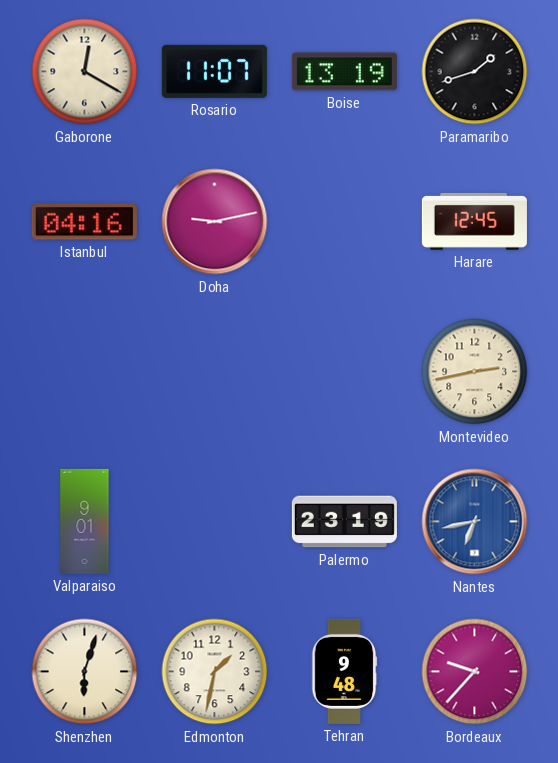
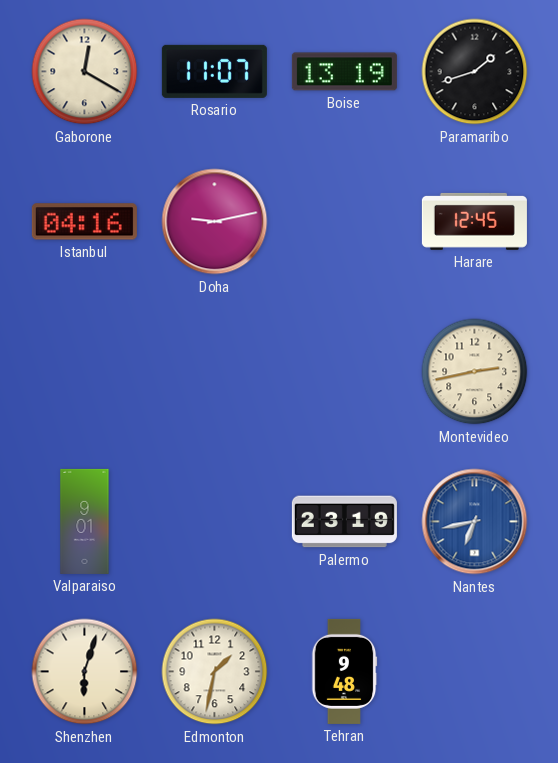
Bordeaux: 9:37 -> none (475, 672)
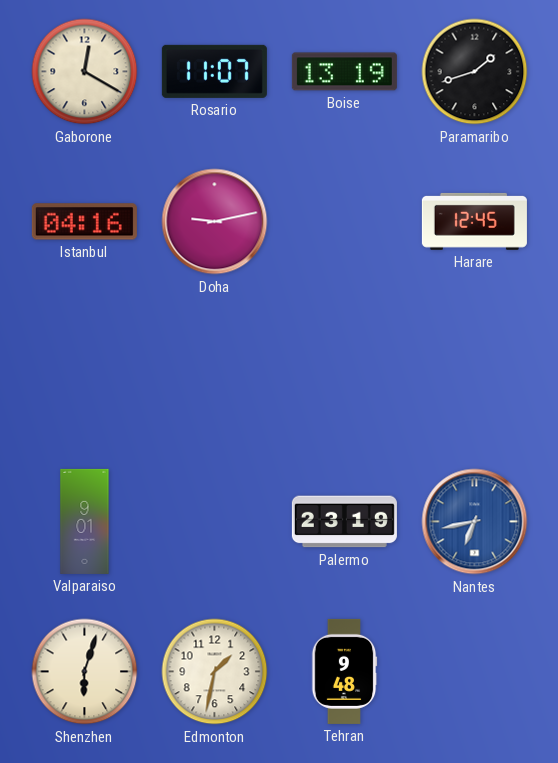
Montevideo: 2:43 -> none (475, 372)
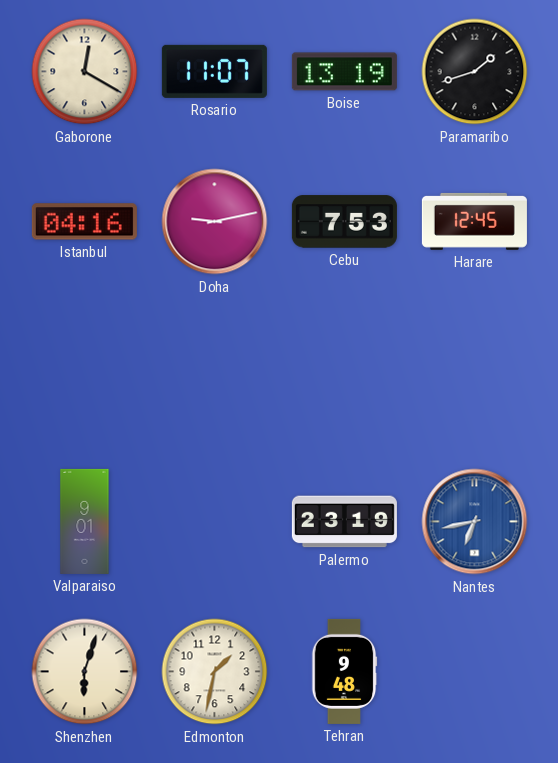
Cebu: none -> 7:53 (344, 222)
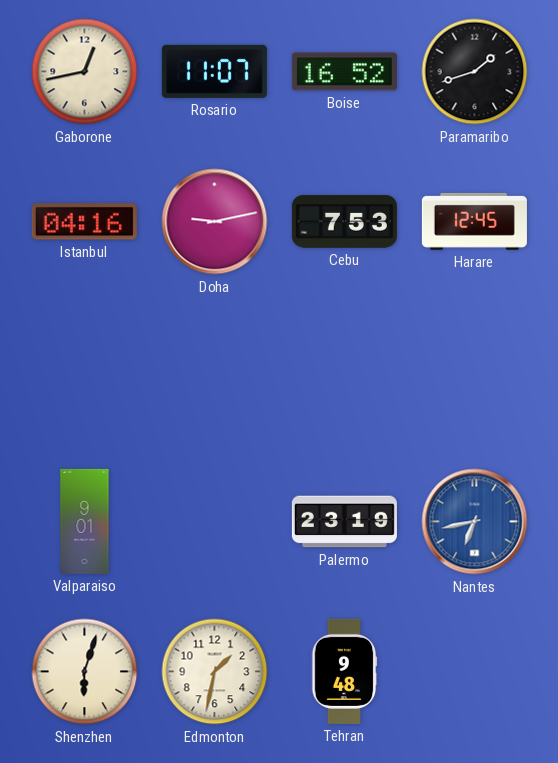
Gaborone: 12:20 -> 12:43 (85, 72)
Boise: 13:19 -> 16:52 (344, 72)
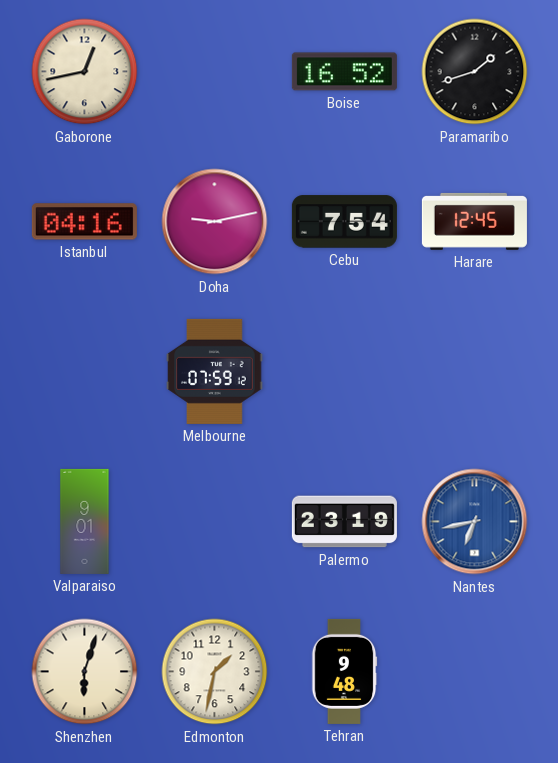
Rosario: 11:07 -> none (214, 71)
Cebu: 7:53 -> 7:54 (344, 222)
Melbourne: none -> 07:59 (215, 371)
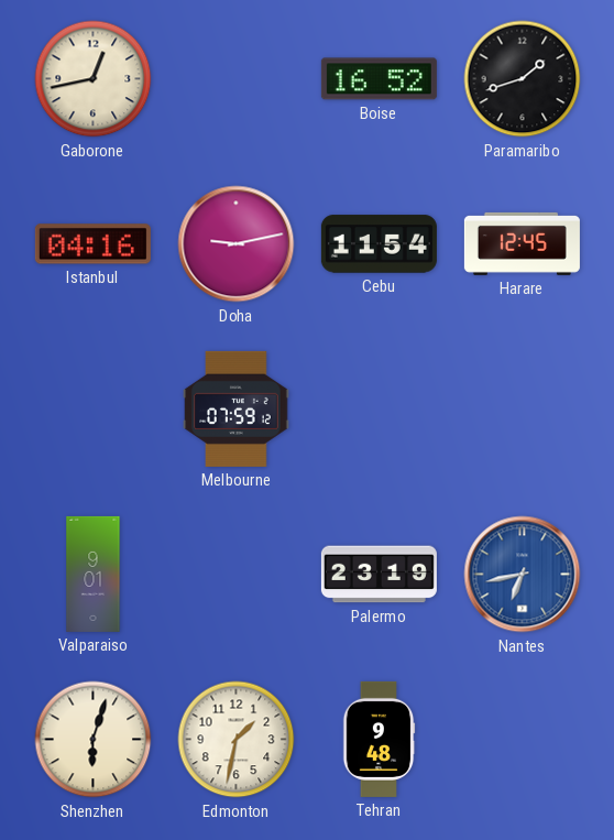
Cebu: 7:54 -> 11:54 (379, 244)
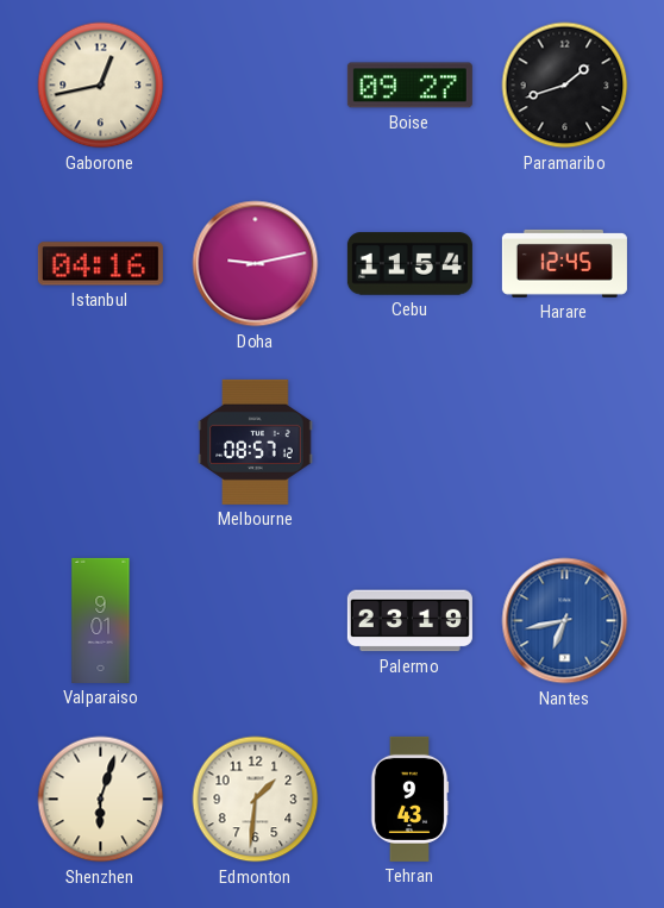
Boise: 16:52 -> 09:27 (409, 86)
Melbourne: 07:59 -> 08:57 (256, 442)
Edmonton: 1:32 -> 1:31 (256, 800)
Tehran: 9:48 -> 9:43 (409, 799)
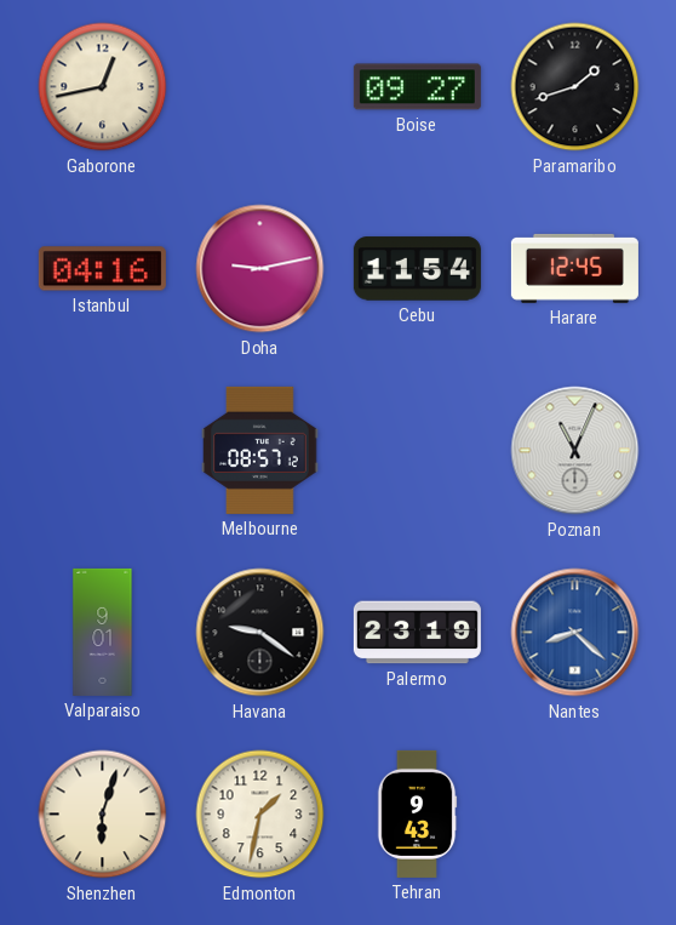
Poznan: none -> 11:04 (575, 451)
Havana: none -> 9:21 (260, 633)
Nantes: 6:43 -> 8:22 (575, 633)
Edmonton: 1:31 -> 1:32 (260, 815)
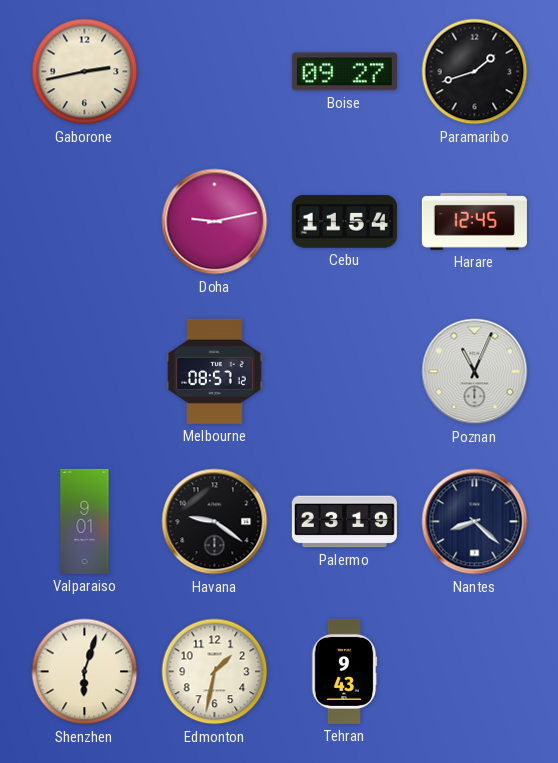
Gaborone: 12:43 -> 2:43 (85, 72)
Istanbul: 04:16 -> none (102, 269)
Nantes dial: blue -> navy (475, 522)
